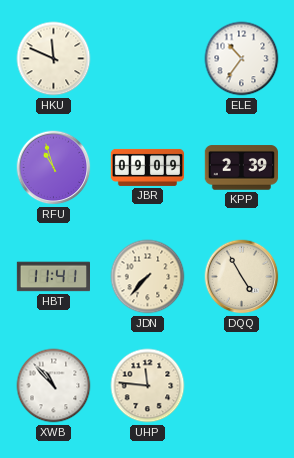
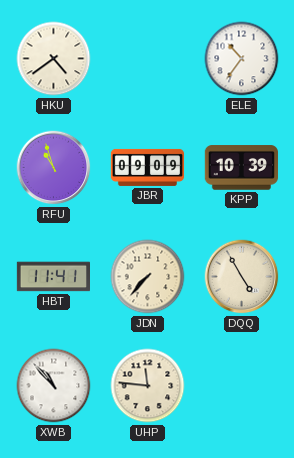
HKU: 11:49 -> 4:39 (54, 59)
KPP: 2:39 -> 10:39 (241, 168)
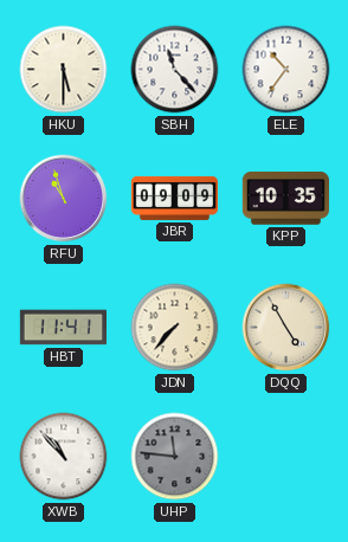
HKU: 4:39 -> 5:30 (64, 70)
SBH: none -> 11:23 (175, 70)
KPP: 10:39 -> 10:35 (285, 199)
UHP dial: cream -> grey (175, 457)
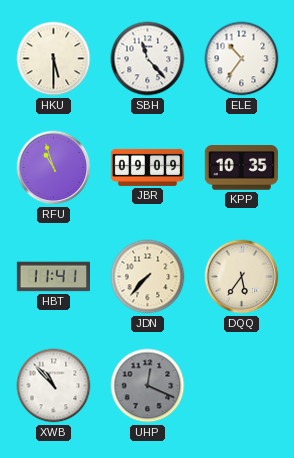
DQQ: 4:55 -> 5:36 (242, 277)
UHP: 11:46 -> 12:19 (148, 386)
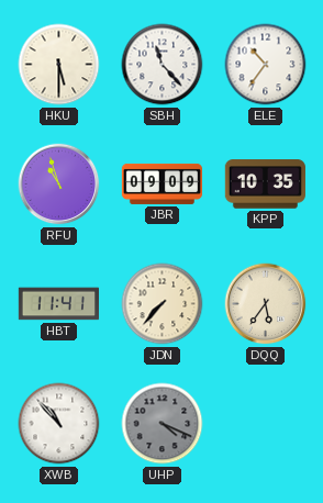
UHP: 12:19 -> 4:19 (163, 424)
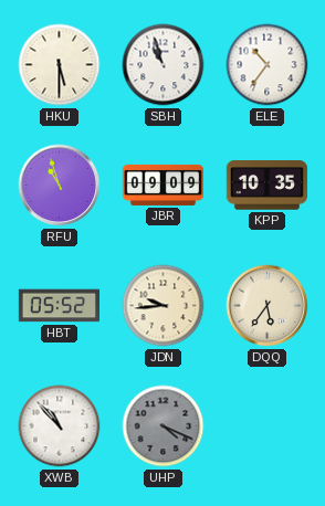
SBH: 11:23 -> 10:57 (164, 65)
HBT: 11:41 -> 05:52 (59, 306)
JDN: 7:37 -> 9:44 (164, 306)
